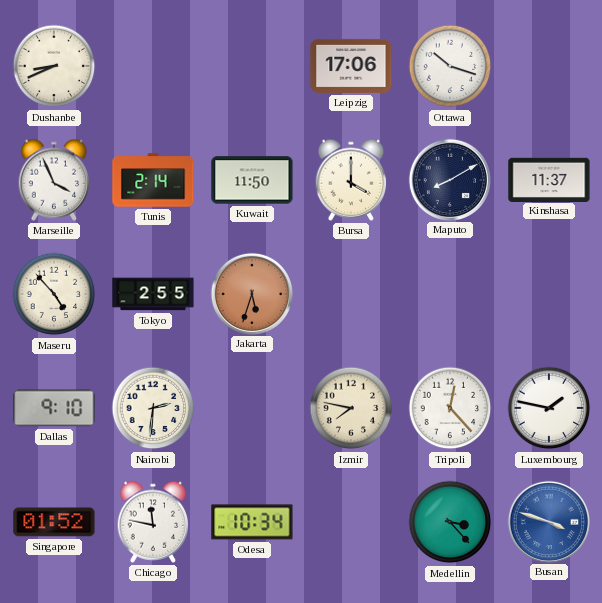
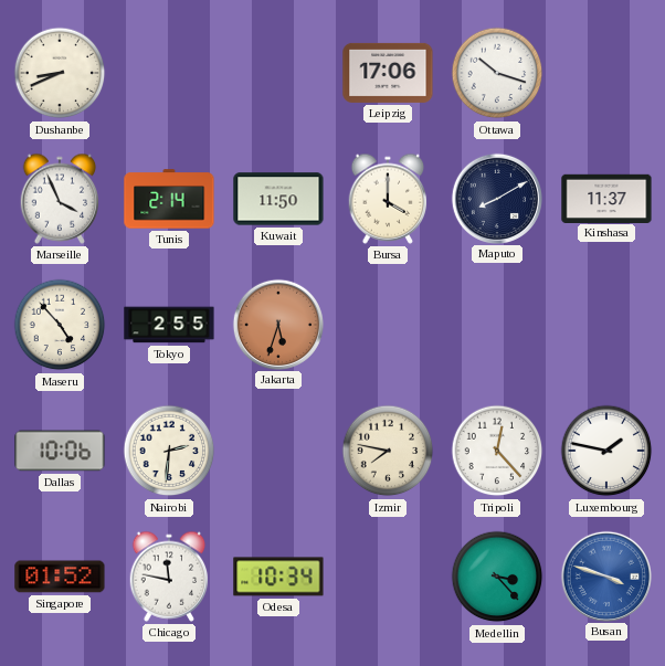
Dallas: 9:10 -> 10:06 (60, 451)
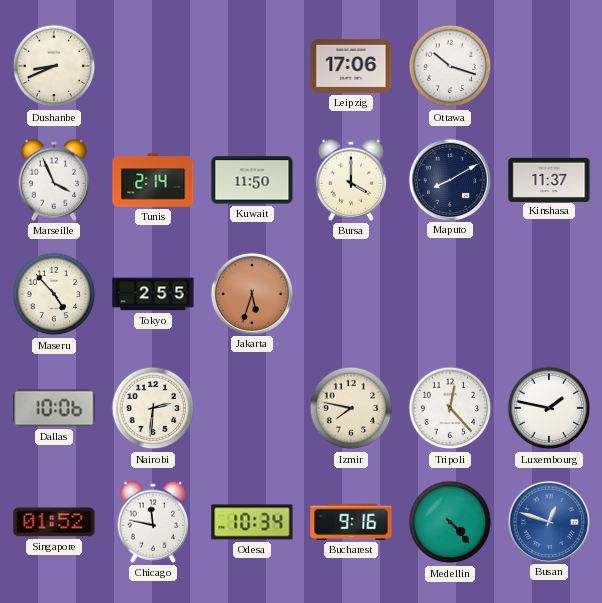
Bucharest: none -> 9:16 (351, 522)
Medellin: 3:23 -> 4:23 (450, 522)
Busan: 3:48 -> 12:48 (548, 521)
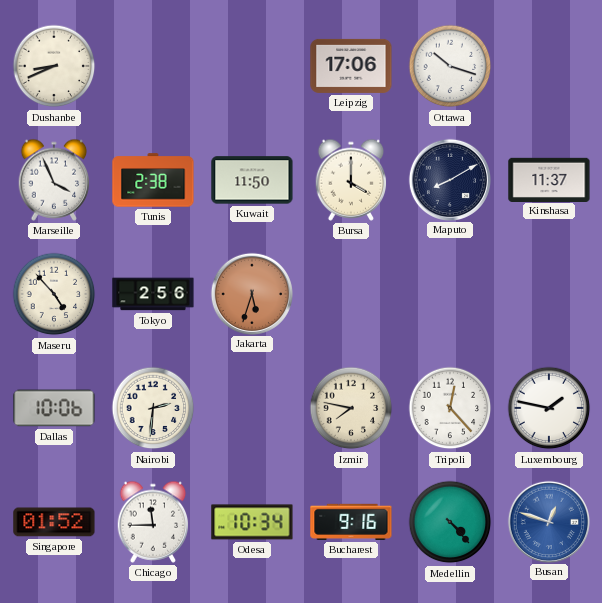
Tunis: 2:14 -> 2:38 (153, 180)
Tokyo: 2:55 -> 2:56 (153, 294)
Chicago: 11:47 -> 11:45 (153, 522)
